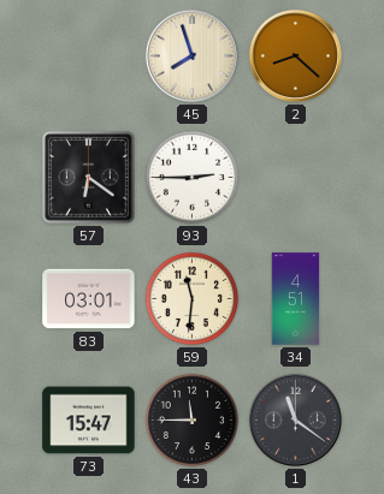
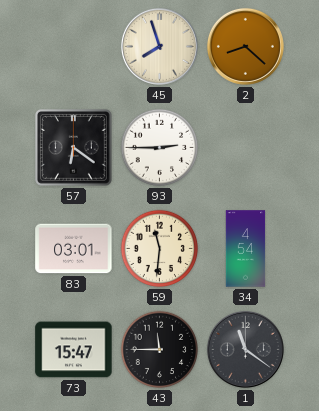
34: 4:51 -> 4:54 (246, 249)
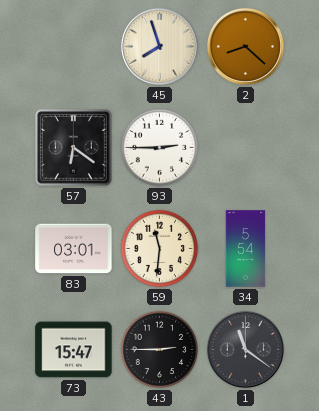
34: 4:54 -> 5:54 (246, 249)
43: 11:45 -> 2:45 (160, 350)
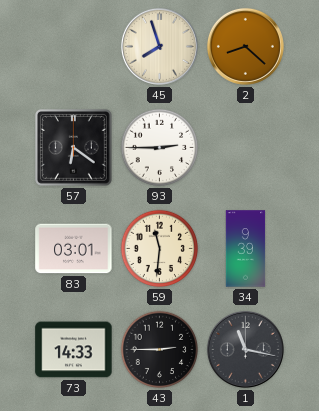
34: 5:54 -> 9:39 (246, 249)
73: 15:47 -> 14:33 (74, 350)
1: 11:21 -> 11:17 (245, 349)
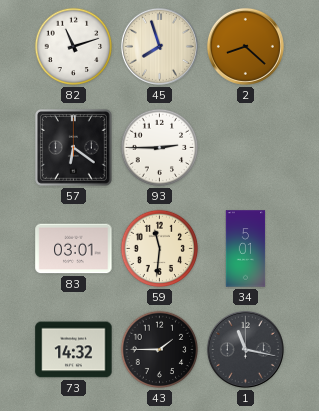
82: none -> 11:12 (74, 47)
34: 9:39 -> 5:01 (246, 249)
73: 14:33 -> 14:32 (74, 350)
43: 2:45 -> 1:45 (160, 350)
